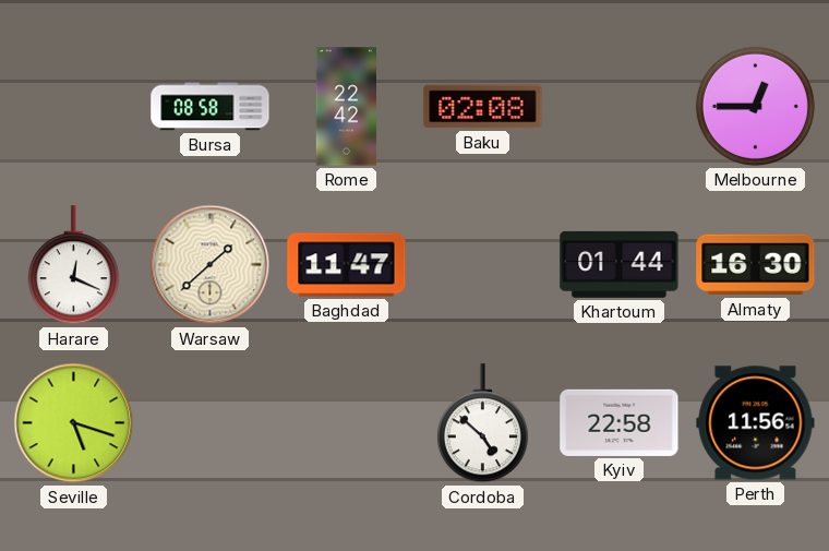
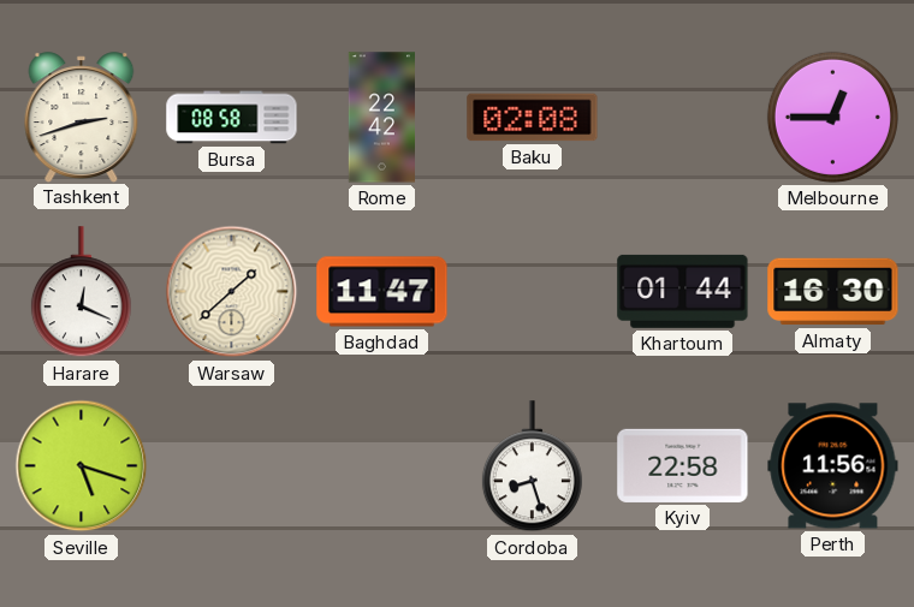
Tashkent: none -> 2:42 (82, 117)
Cordoba: 4:52 -> 8:27 (532, 466)
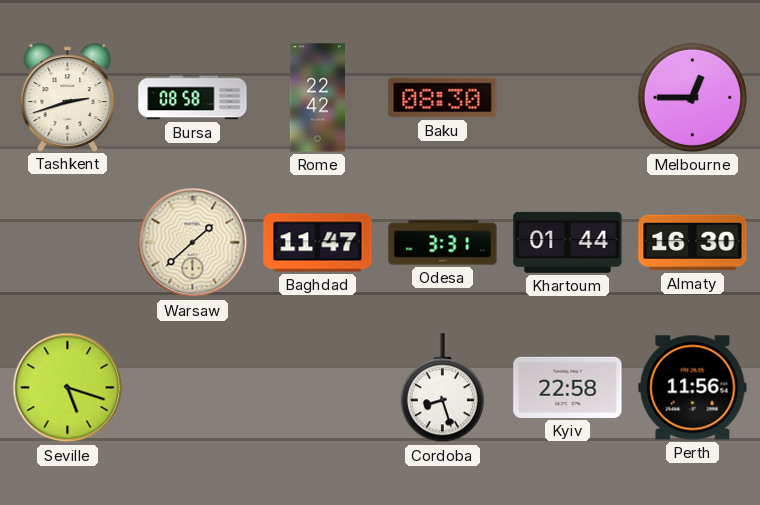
Baku: 02:08 -> 08:30 (443, 98)
Harare: 12:19 -> none (81, 292)
Odesa: none -> 3:31 (443, 243)
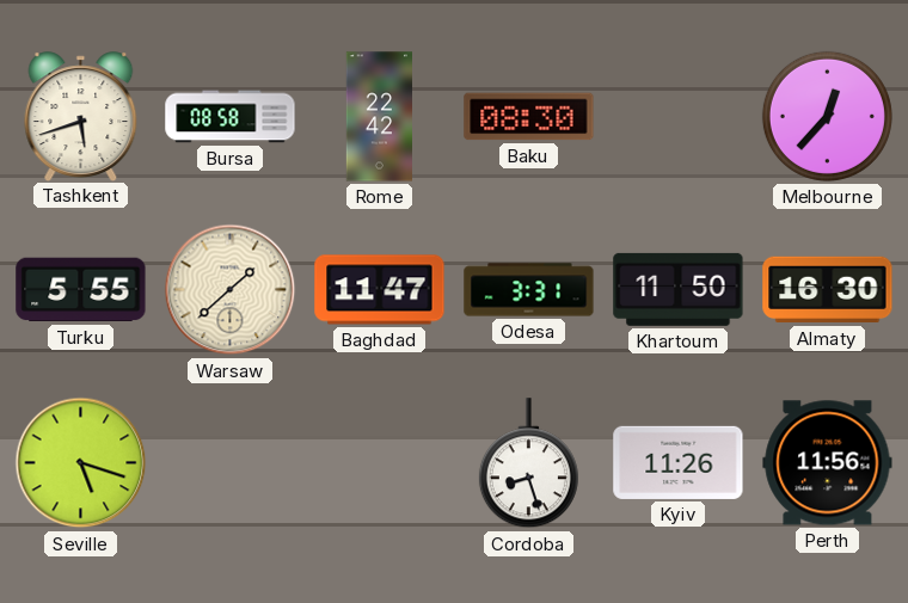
Tashkent: 2:42 -> 5:42 (81, 116)
Melbourne: 12:45 -> 12:37 (827, 116)
Turku: none -> 5:55 (81, 290)
Khartoum: 01:44 -> 11:50 (679, 289)
Kyiv: 22:58 -> 11:26 (679, 462)
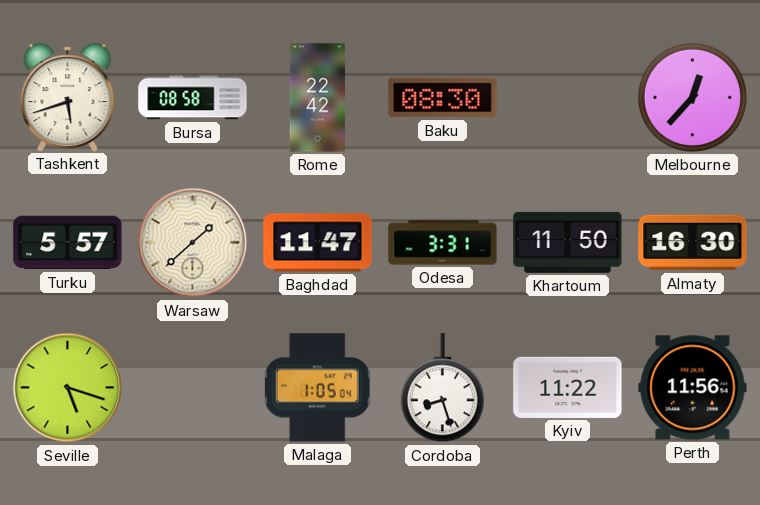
Turku: 5:55 -> 5:57 (68, 243)
Malaga: none -> 1:05 (318, 388)
Kyiv: 11:26 -> 11:22 (568, 387)
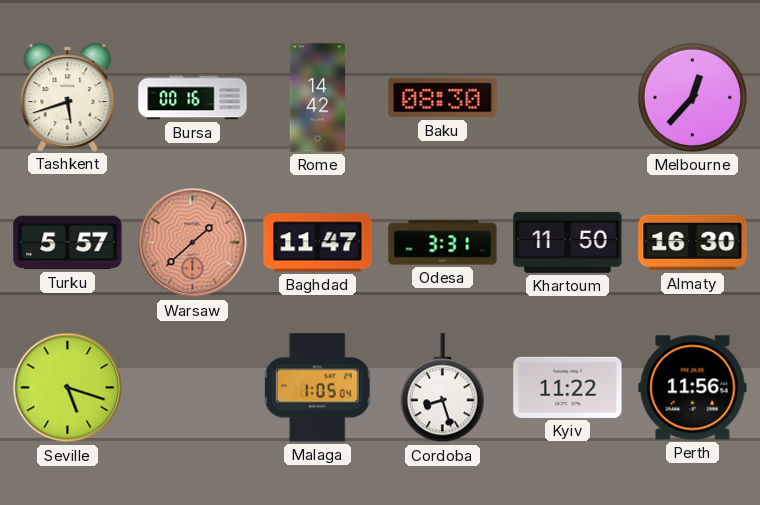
Bursa: 08:58 -> 00:16 (193, 98)
Rome: 22:42 -> 14:42 (317, 98)
Warsaw dial: cream -> salmon (193, 243)
